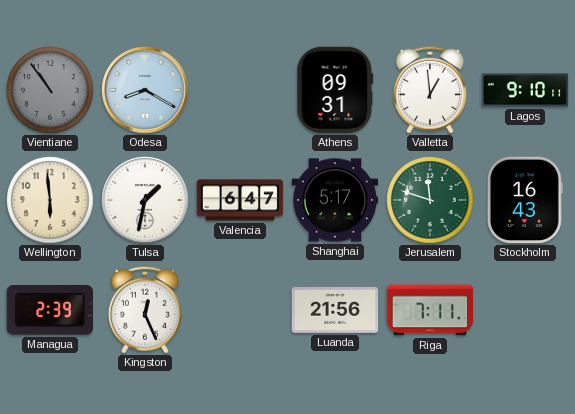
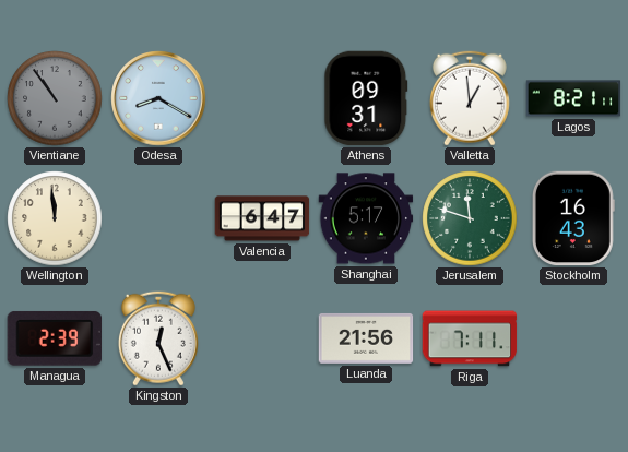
Lagos: 9:10 -> 8:21 (573, 98)
Wellington: 5:59 -> 11:59 (55, 218)
Tulsa: 1:32 -> none (145, 200)
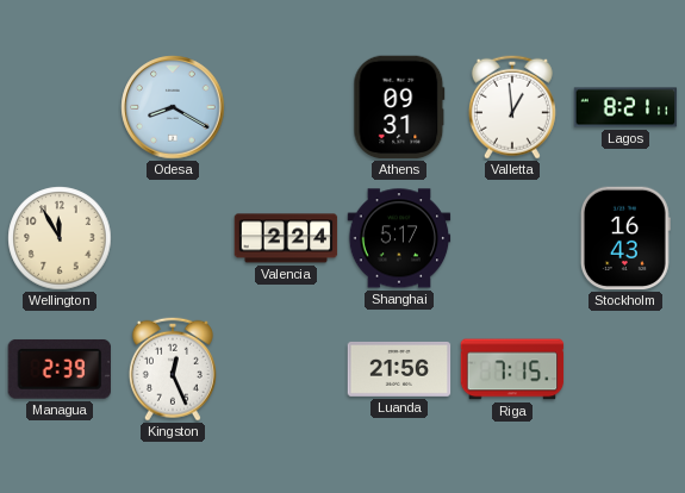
Vientiane: 10:54 -> none (55, 98)
Wellington: 11:59 -> 11:55 (60, 238)
Valencia: 6:47 -> 2:24 (286, 238)
Jerusalem: 11:48 -> none (470, 218)
Riga: 7:11 -> 7:15 (512, 369)
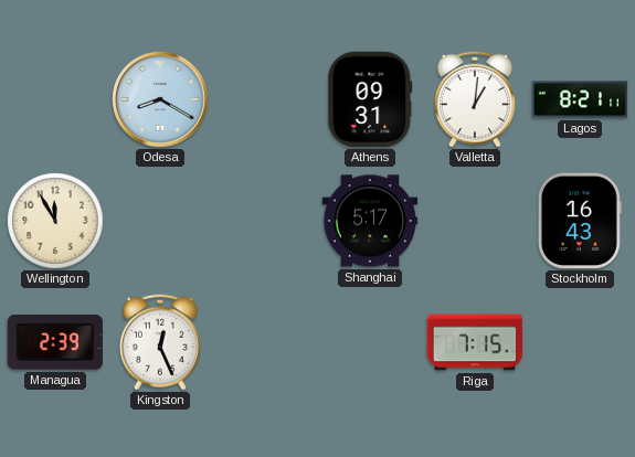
Valletta: 12:59 -> 1:01 (475, 99)
Valencia: 2:24 -> none (286, 238)
Luanda: 21:56 -> none (399, 369)
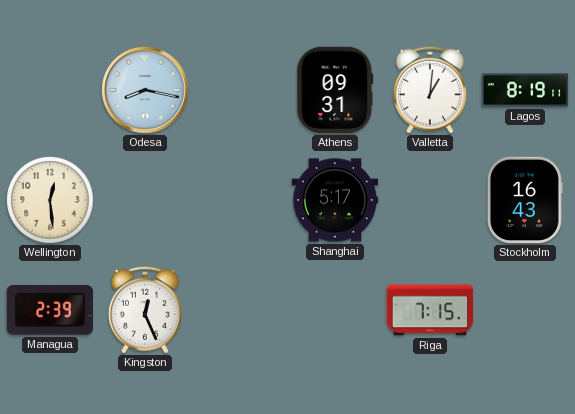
Odesa: 8:20 -> 8:17 (145, 90)
Lagos: 8:21 -> 8:19 (525, 90)
Wellington: 11:55 -> 12:29 (50, 200)
